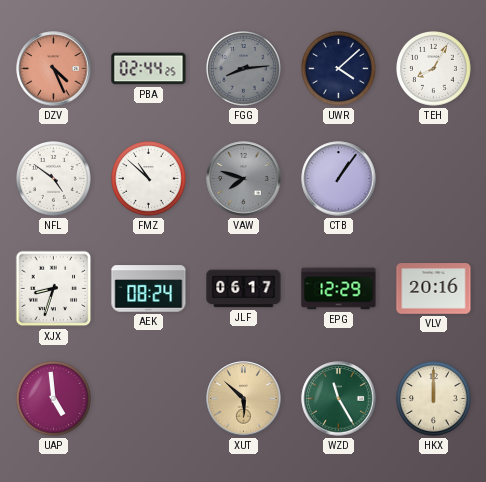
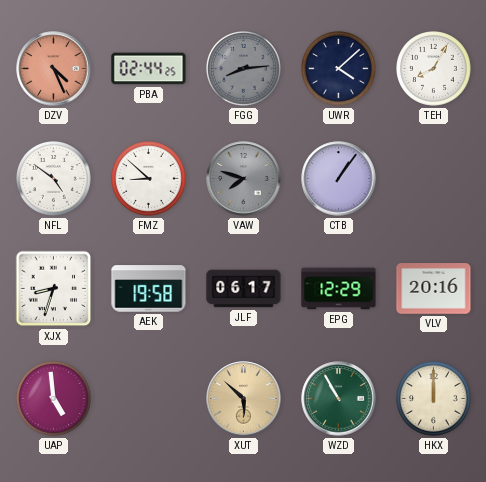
FMZ: 10:52 -> 8:52 (149, 179)
AEK: 08:24 -> 19:58 (149, 289)
WZD: 11:25 -> 10:55 (339, 399)
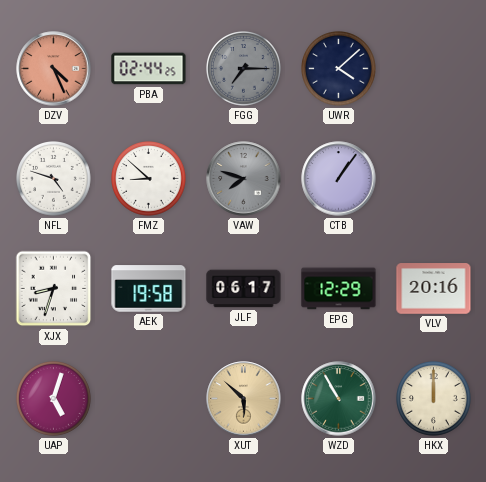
FGG: 8:14 -> 7:15 (244, 69)
TEH: 8:05 -> none (434, 69)
NFL: 4:51 -> 4:48 (54, 179)
UAP: 4:59 -> 5:03 (54, 399)
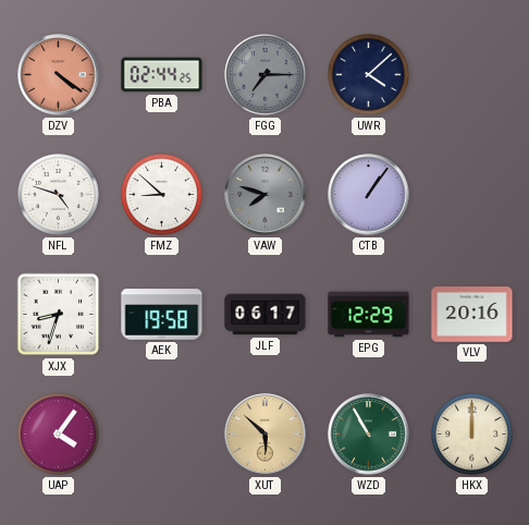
DZV: 4:26 -> 4:21 (59, 75)
UAP: 5:03 -> 4:06 (59, 435)
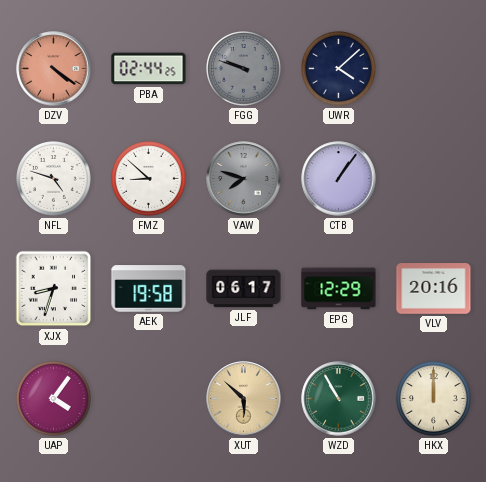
FGG: 7:15 -> 9:48 (244, 69)
